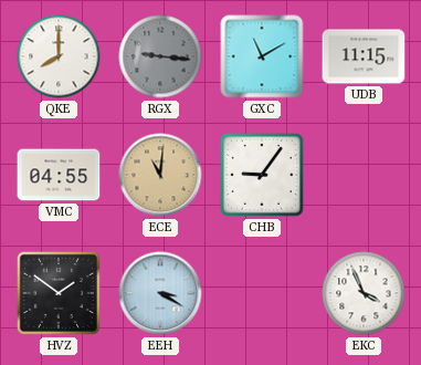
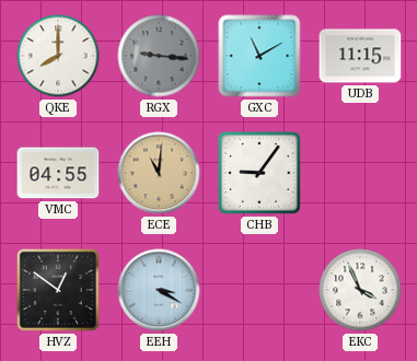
HVZ: 1:51 -> 12:51 (58, 290)
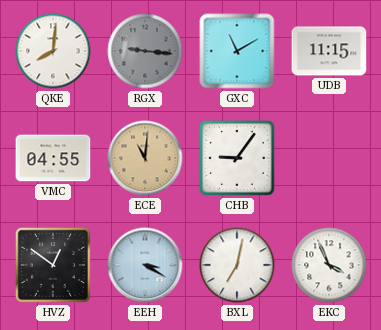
QKE: 8:00 -> 8:01 (53, 51)
BXL: none -> 7:02 (237, 265)
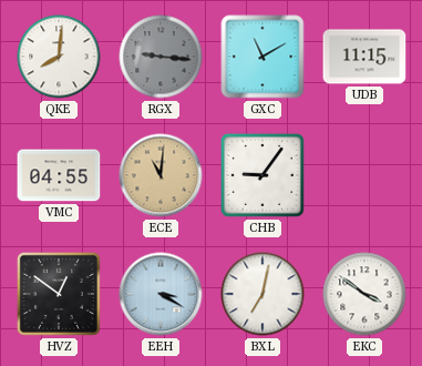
EKC: 3:56 -> 3:51 (364, 294)
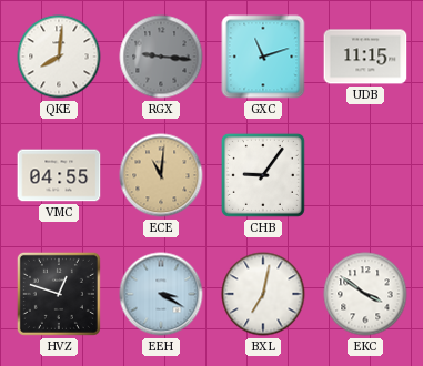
GXC: 11:10 -> 11:12 (263, 57)
HVZ: 12:51 -> 12:48 (59, 294)
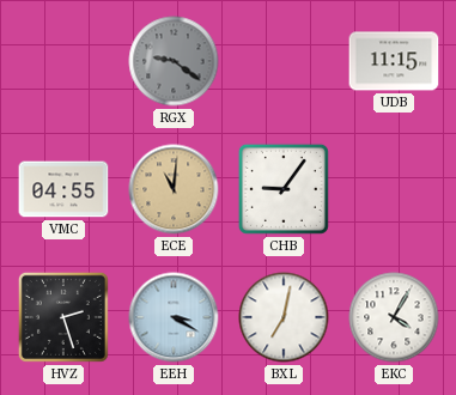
QKE: 8:01 -> none (59, 57)
RGX: 9:16 -> 9:21 (174, 61)
GXC: 11:12 -> none (263, 57)
HVZ: 12:48 -> 2:27 (63, 317)
EKC: 3:51 -> 4:05 (394, 317)
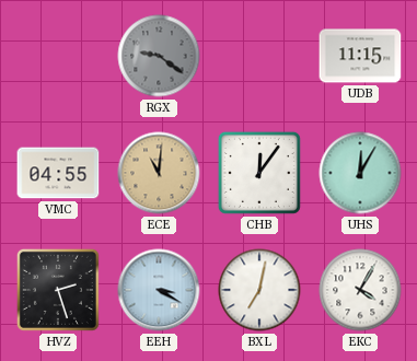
CHB: 9:06 -> 12:06 (259, 173)
UHS: none -> 12:05 (360, 173)
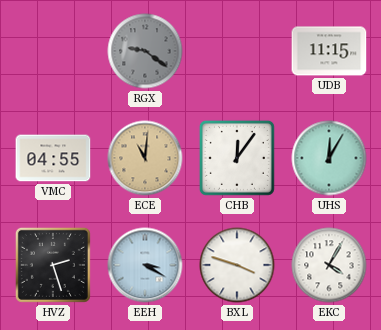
BXL: 7:02 -> 3:48 (237, 265)
